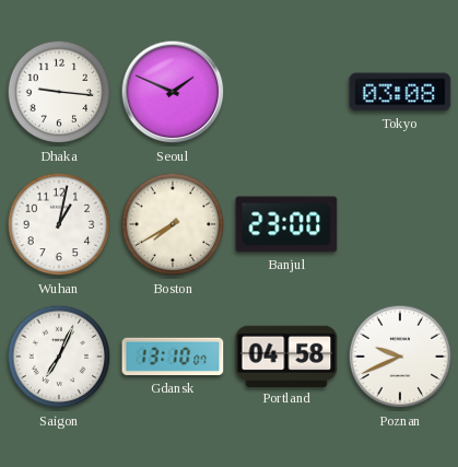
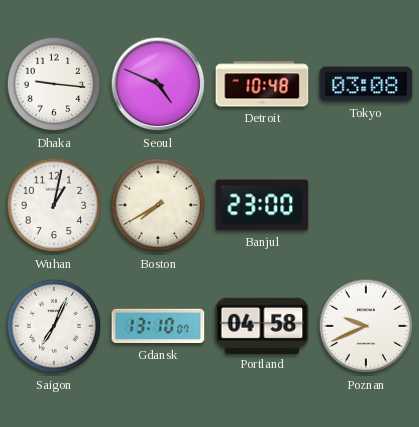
Seoul: 1:49 -> 4:49 (158, 84)
Detroit: none -> 10:48 (262, 84)
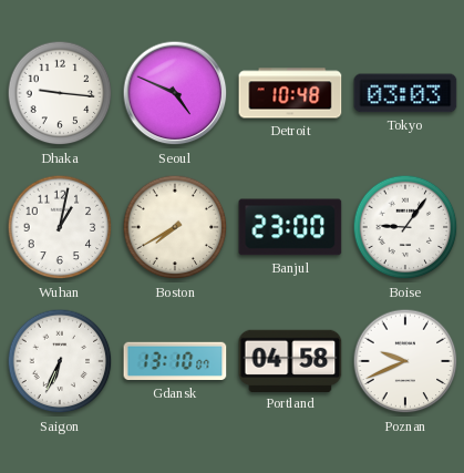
Tokyo: 03:08 -> 03:03 (405, 93)
Boise: none -> 9:06 (405, 227)
Saigon: 7:04 -> 6:34 (60, 361)
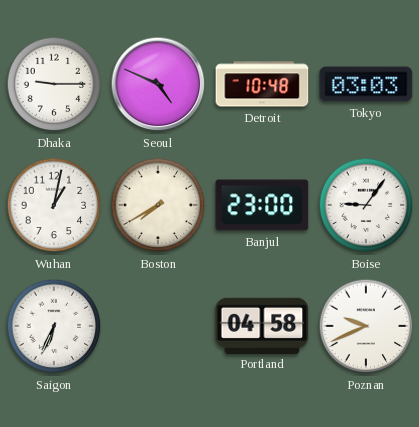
Dhaka: 9:16 -> 9:15 (54, 84)
Gdansk: 13:10 -> none (175, 361)
